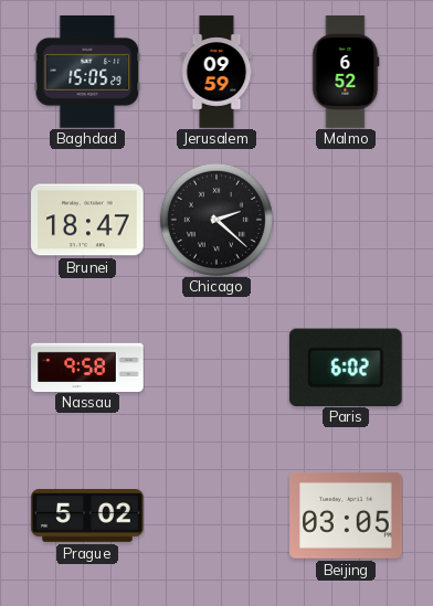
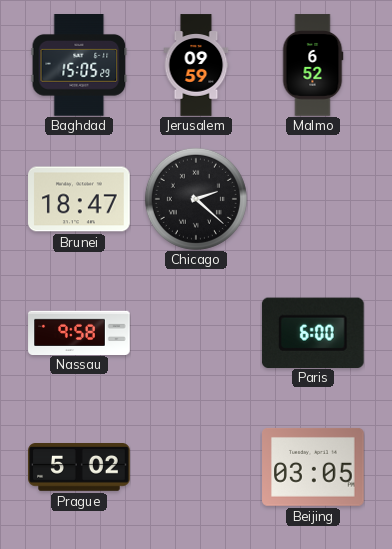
Paris: 6:02 -> 6:00 (313, 332)
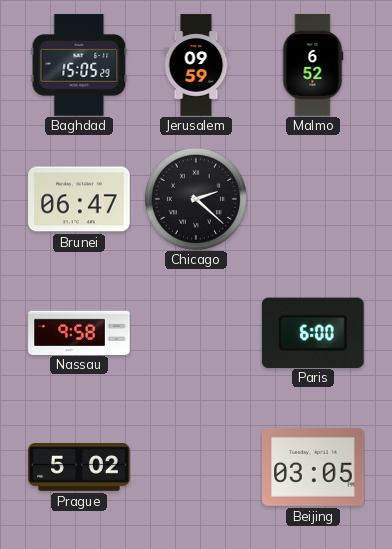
Brunei: 18:47 -> 06:47 (79, 199)
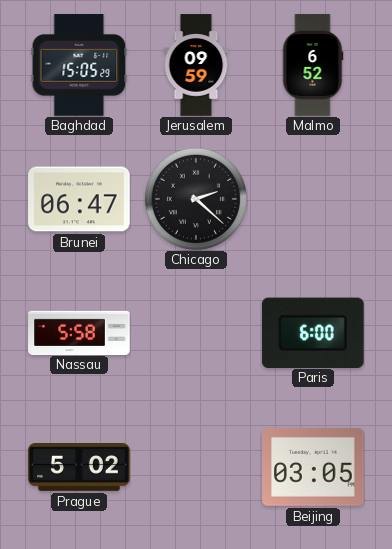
Nassau: 9:58 -> 5:58 (79, 332)
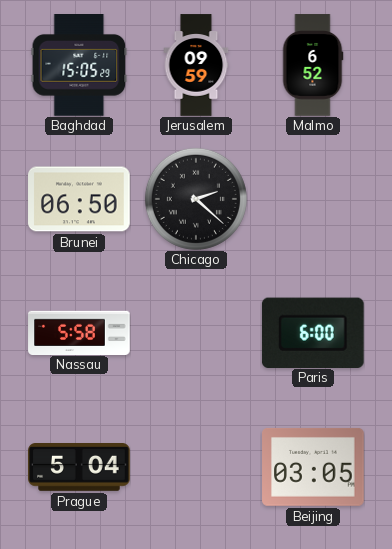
Brunei: 06:47 -> 06:50 (79, 199)
Prague: 5:02 -> 5:04 (79, 468)
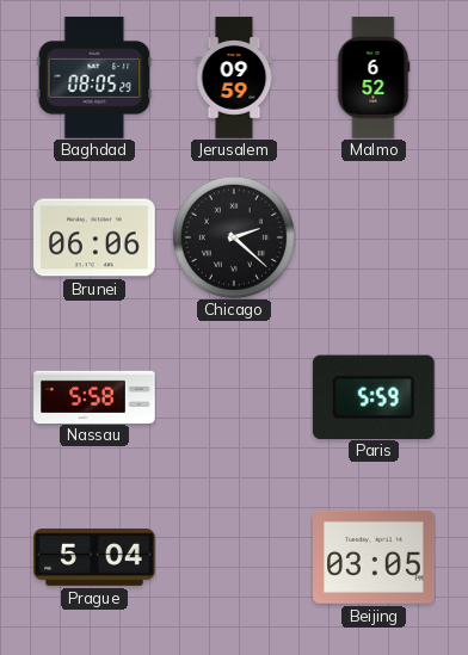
Baghdad: 15:05 -> 08:05 (94, 78)
Brunei: 06:50 -> 06:06 (94, 237)
Paris: 6:00 -> 5:59 (374, 396)
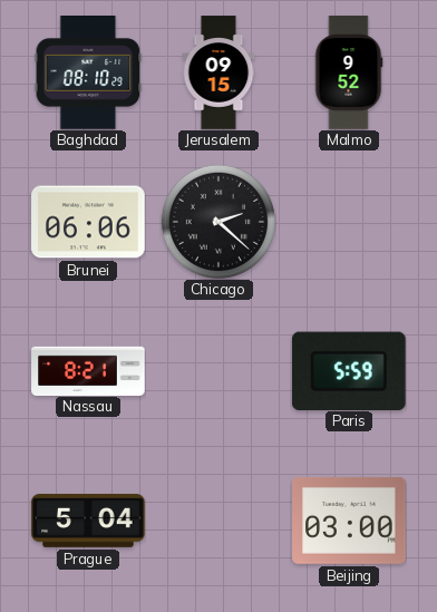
Baghdad: 08:05 -> 08:10 (88, 72)
Jerusalem: 09:59 -> 09:15 (219, 72)
Malmo: 6:52 -> 9:52 (349, 72)
Nassau: 5:58 -> 8:21 (88, 370)
Beijing: 03:05 -> 03:00 (349, 521)
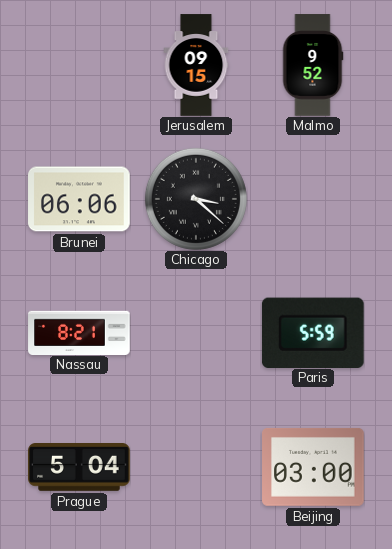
Baghdad: 08:10 -> none (88, 72)
Chicago: 2:22 -> 3:22 (196, 199)
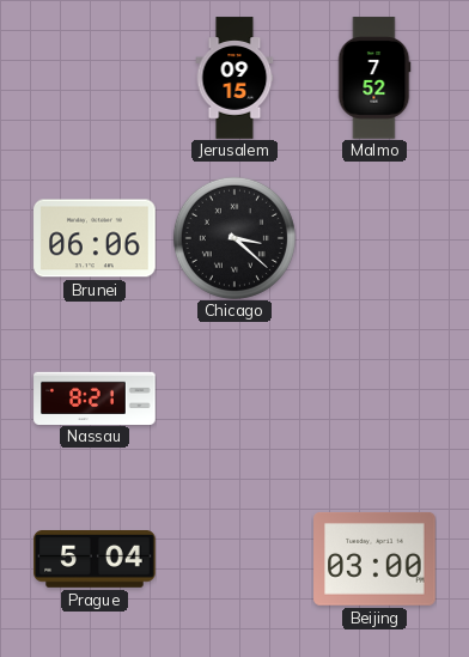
Malmo: 9:52 -> 7:52 (374, 78)
Paris: 5:59 -> none (313, 332)
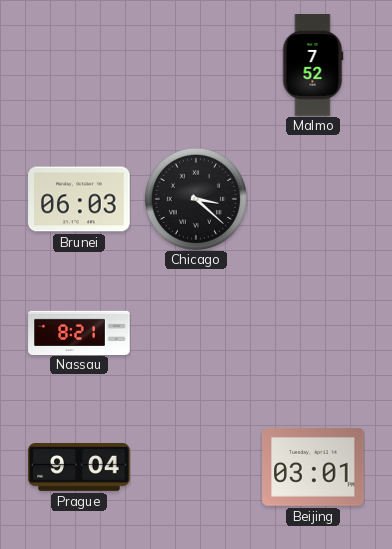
Jerusalem: 09:15 -> none (234, 78)
Brunei: 06:06 -> 06:03 (79, 199)
Prague: 5:04 -> 9:04 (79, 468)
Beijing: 03:00 -> 03:01 (313, 467)
